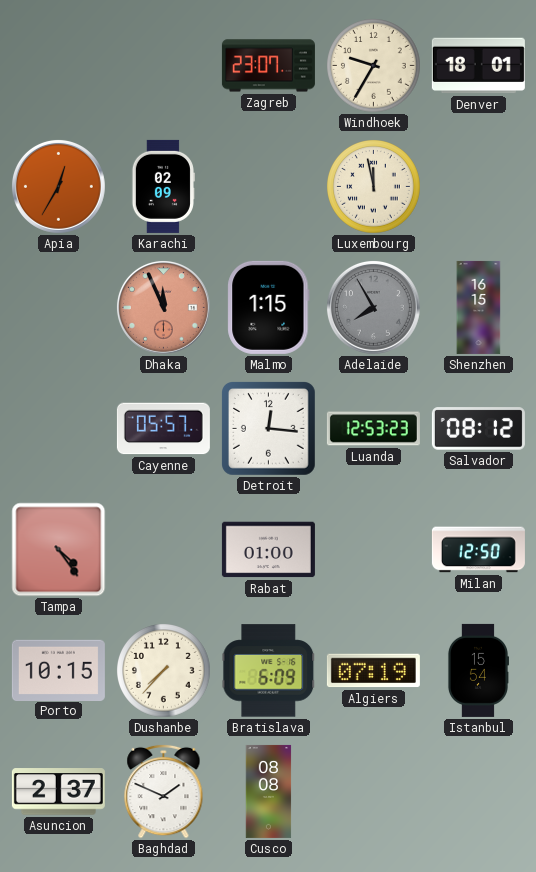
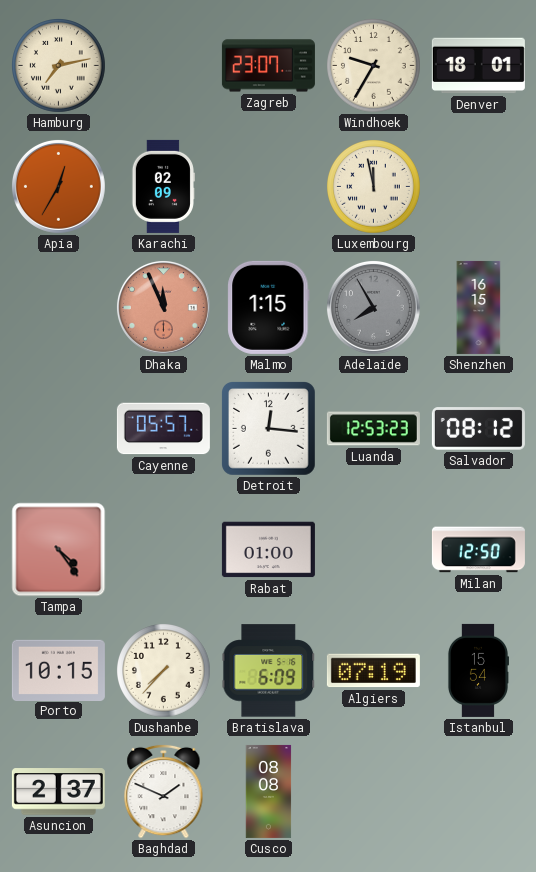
Hamburg: none -> 7:13 (59, 66)
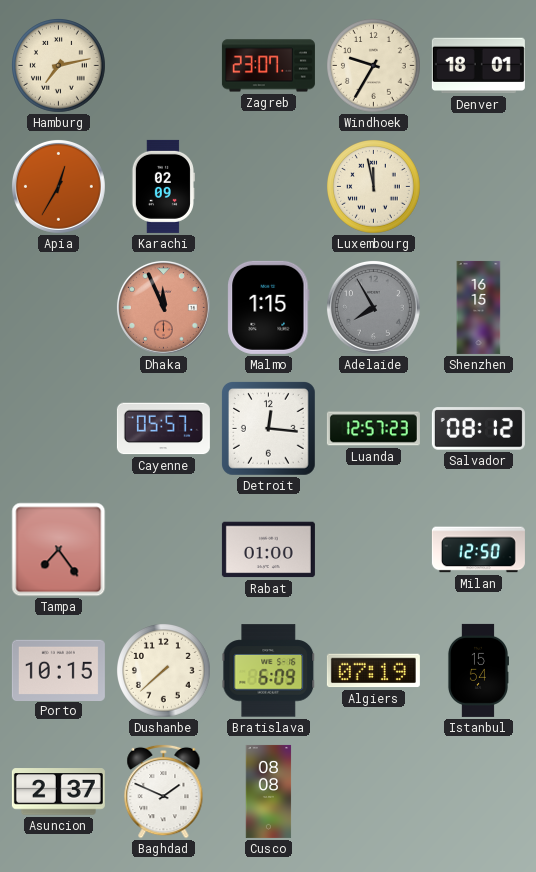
Luanda: 12:53 -> 12:57 (373, 429)
Tampa: 4:24 -> 7:24 (59, 550)
Dushanbe: 7:37 -> 7:38 (164, 671)
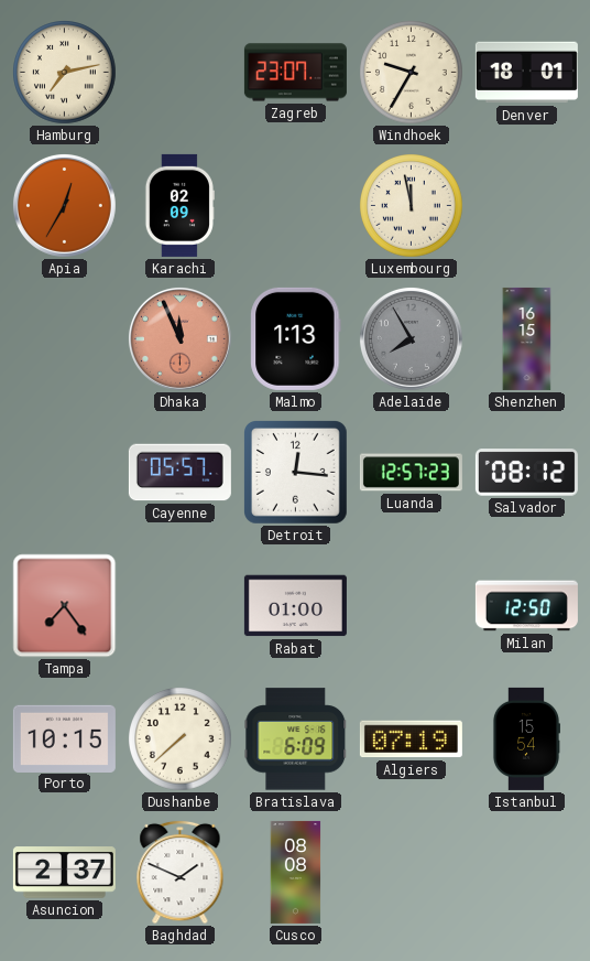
Malmo: 1:15 -> 1:13 (296, 338)
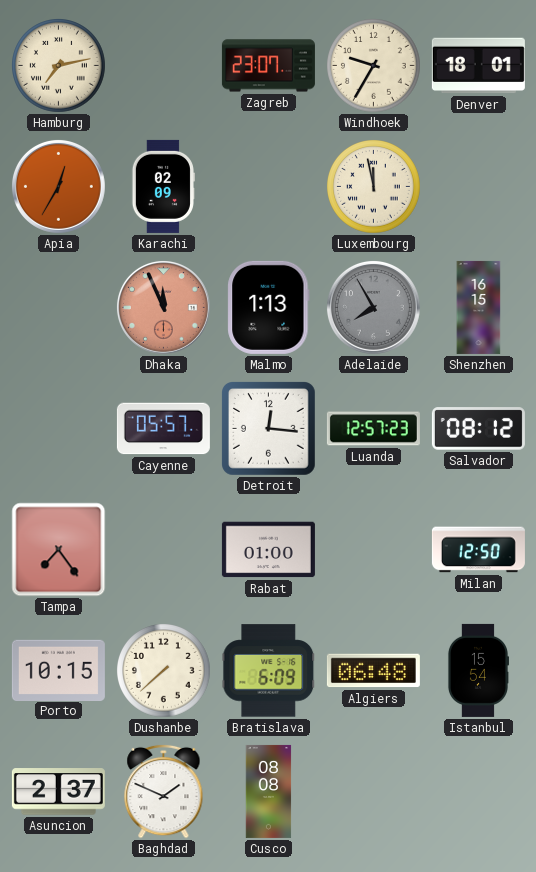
Algiers: 07:19 -> 06:48 (373, 671)
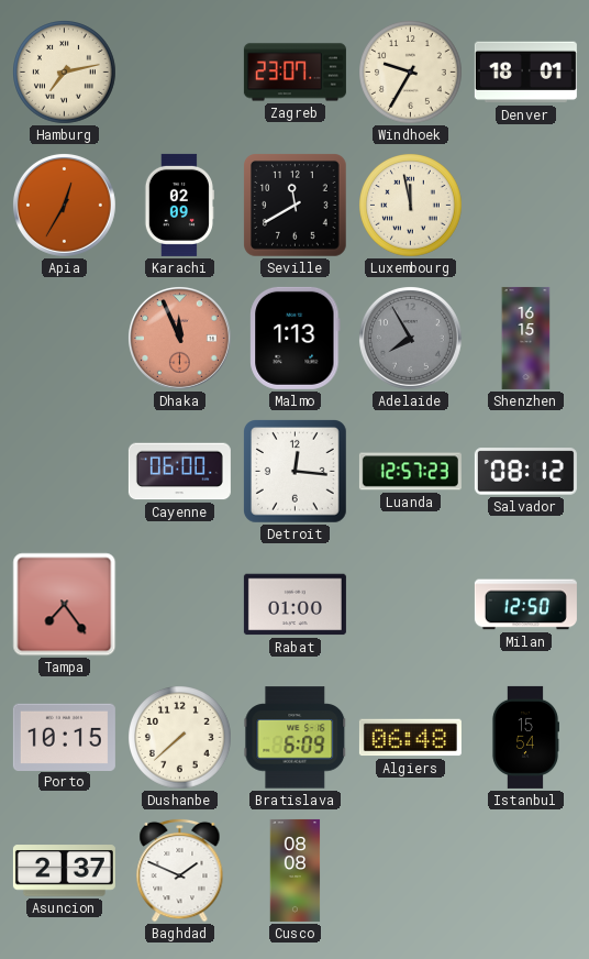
Seville: none -> 11:40 (296, 206)
Cayenne: 05:57 -> 06:00 (179, 472)
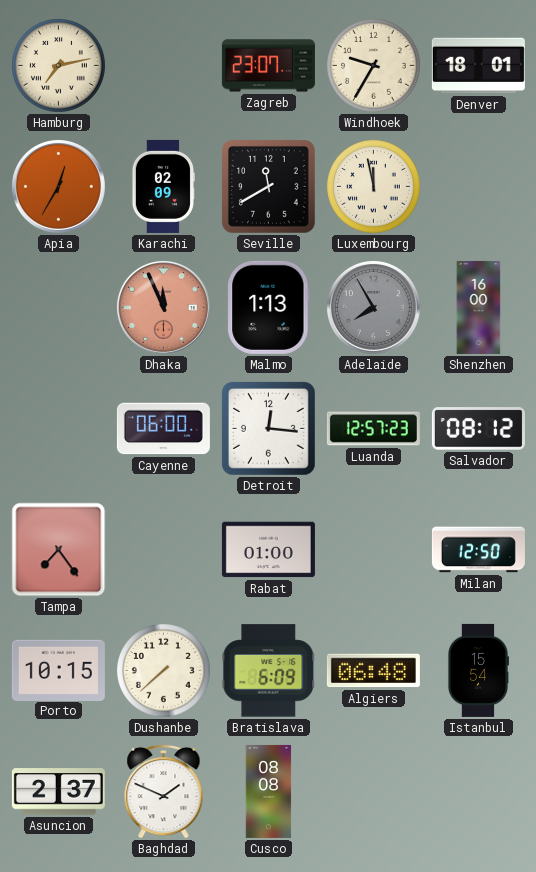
Shenzhen: 16:15 -> 16:00 (479, 307)
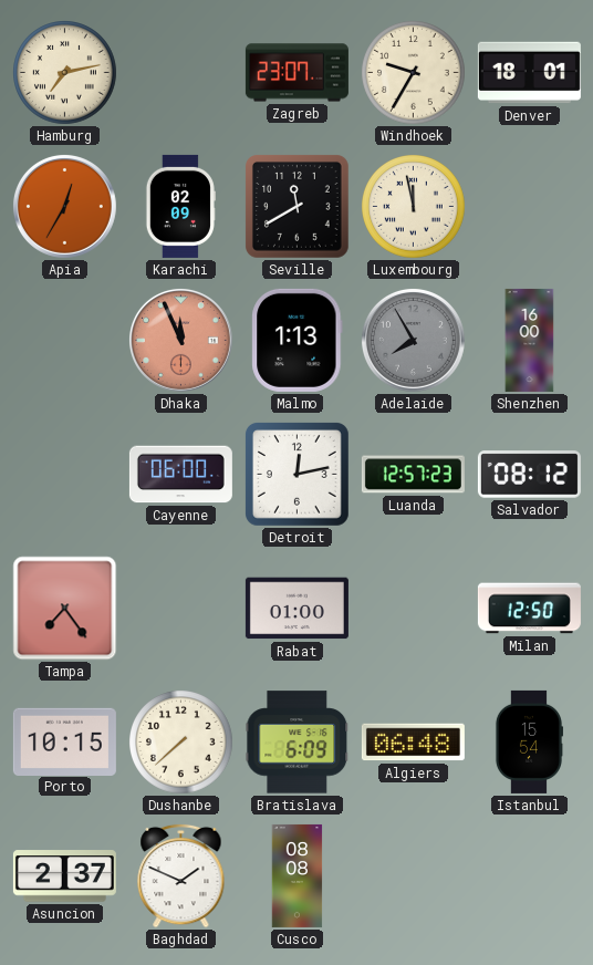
Detroit: 12:16 -> 12:13 (298, 475)
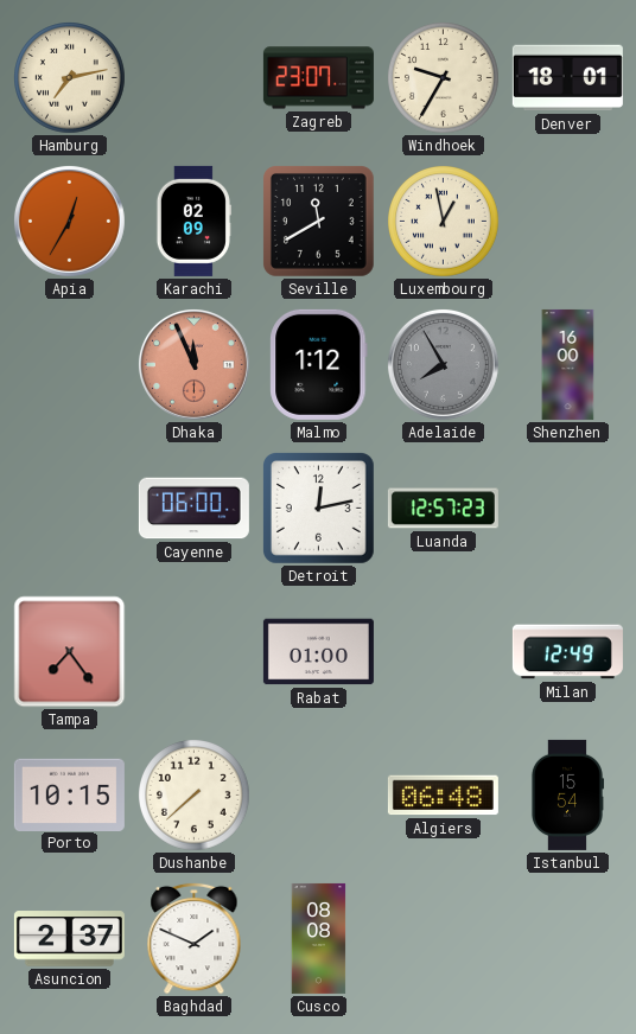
Luxembourg: 11:58 -> 12:58 (444, 222)
Malmo: 1:13 -> 1:12 (319, 364)
Salvador: 08:12 -> none (529, 475)
Milan: 12:50 -> 12:49 (567, 652)
Bratislava: 6:09 -> none (298, 743)
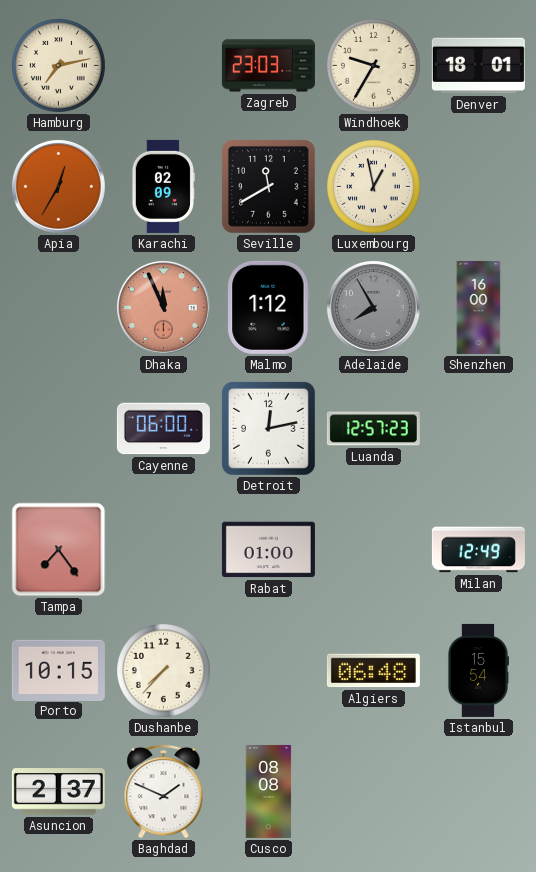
Zagreb: 23:07 -> 23:03 (268, 66)
Dushanbe: 7:38 -> 7:37 (164, 671)
